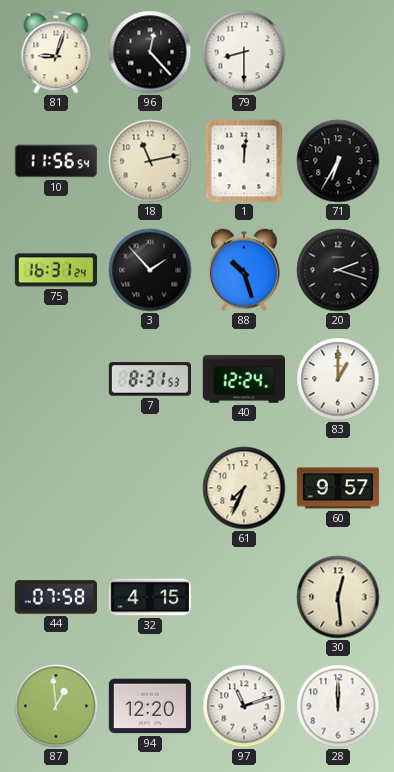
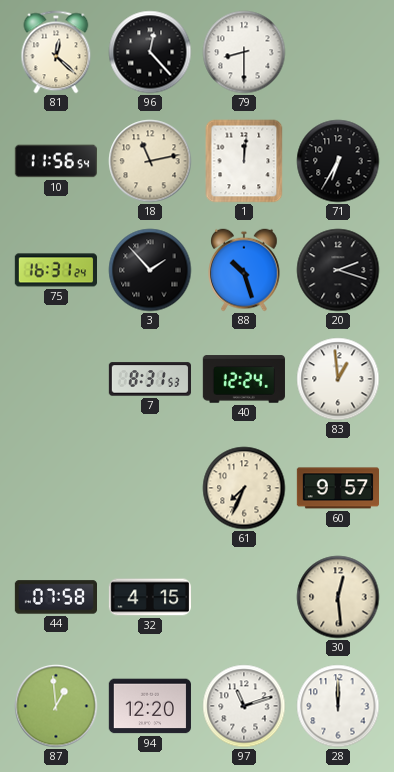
81: 9:03 -> 12:22 (56, 52)
83: 1:00 -> 12:59 (338, 379)
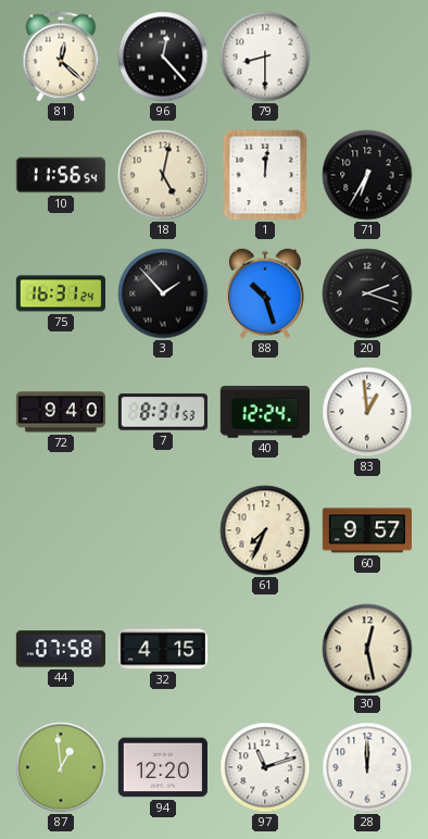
18: 11:13 -> 5:02 (163, 175)
72: none -> 9:40 (60, 412)
30: 12:29 -> 12:28 (367, 649)
